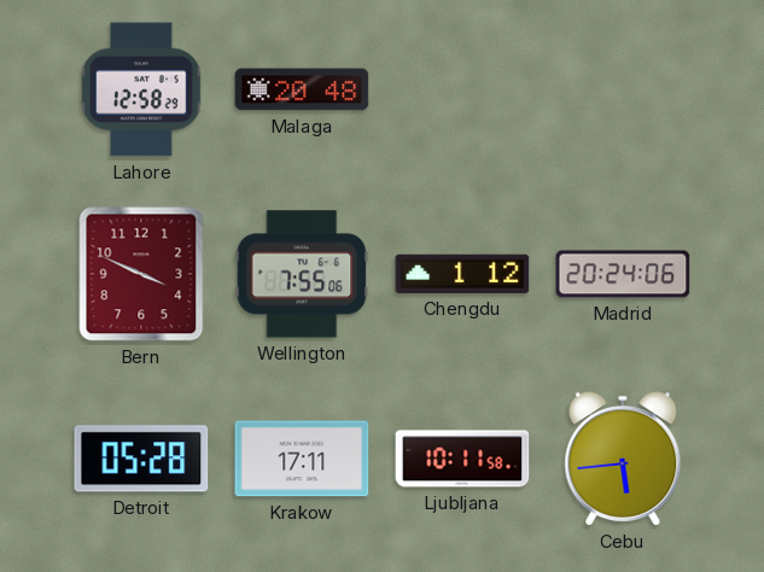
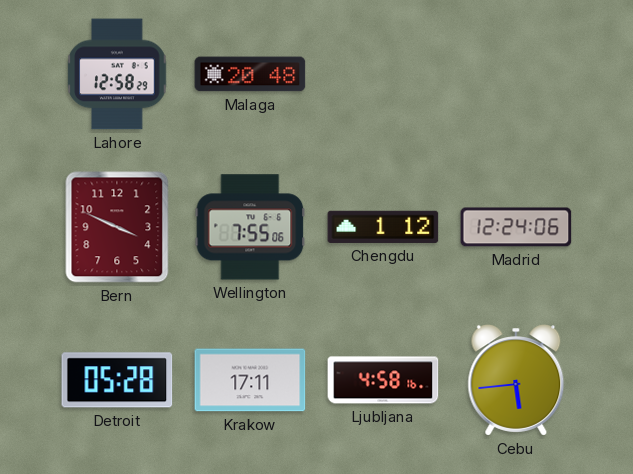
Madrid: 20:24 -> 12:24 (516, 227)
Ljubljana: 10:11 -> 4:58 (383, 380)
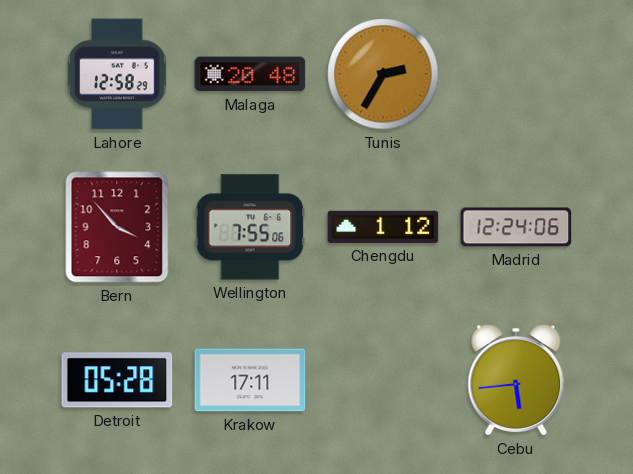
Tunis: none -> 2:35 (383, 74)
Bern: 3:49 -> 3:53 (117, 227)
Ljubljana: 4:58 -> none (383, 380)
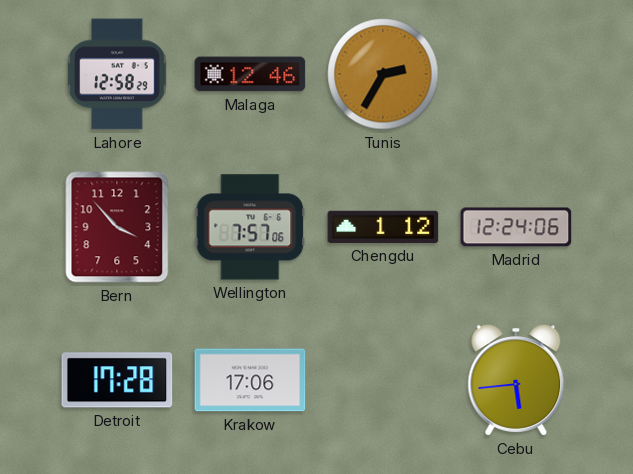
Malaga: 20:48 -> 12:46 (250, 74)
Wellington: 7:55 -> 7:57 (250, 227)
Detroit: 05:28 -> 17:28 (117, 380)
Krakow: 17:11 -> 17:06 (250, 380)
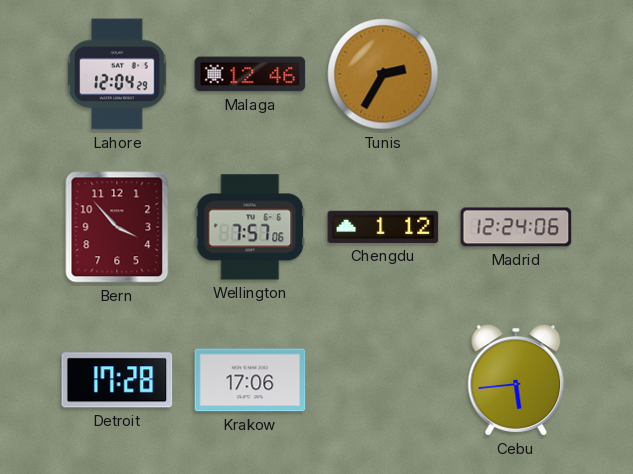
Lahore: 12:58 -> 12:04 (117, 74)
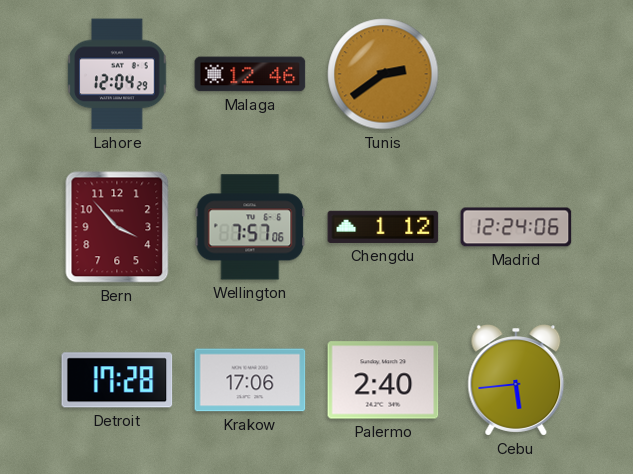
Tunis: 2:35 -> 2:39 (383, 74)
Palermo: none -> 2:40 (383, 380)
